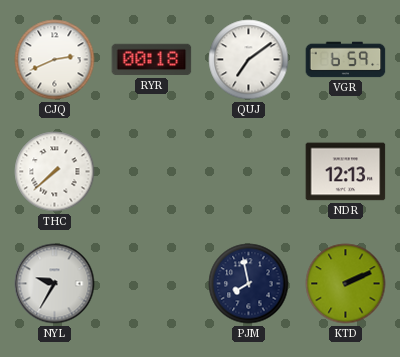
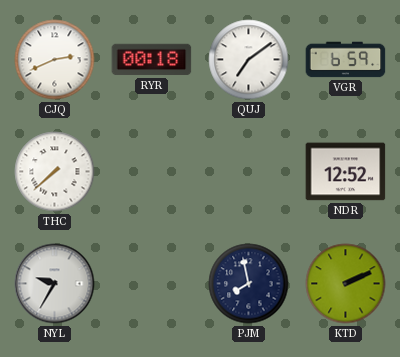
NDR: 12:13 -> 12:52 (346, 172)
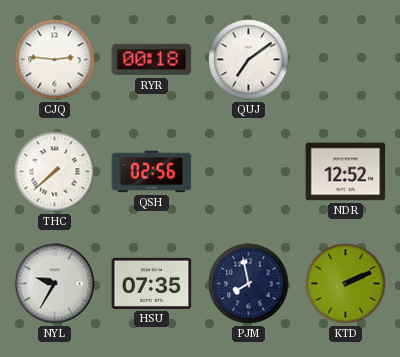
CJQ: 2:41 -> 2:46 (55, 60)
VGR: 6:59 -> none (346, 60)
QSH: none -> 02:56 (152, 172)
HSU: none -> 07:35 (152, 283)
